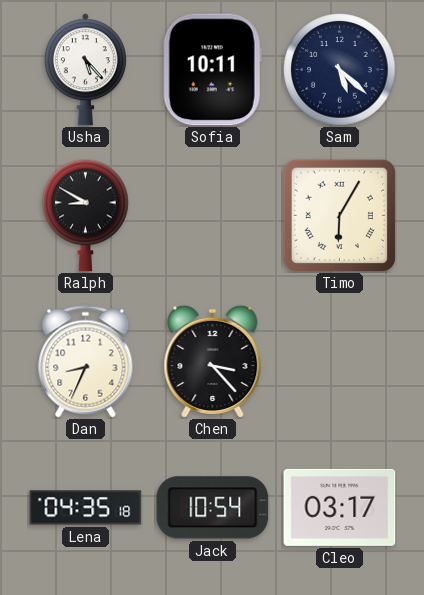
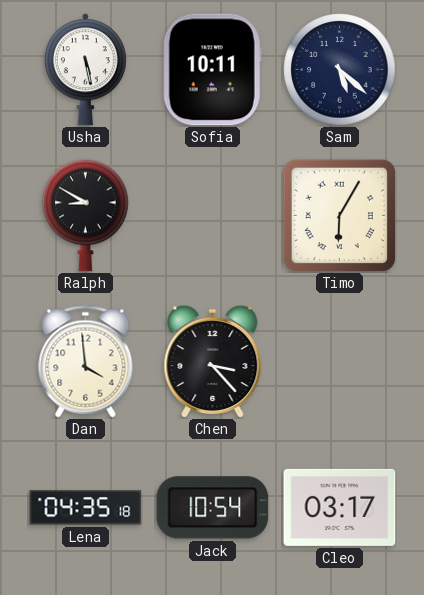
Usha: 5:23 -> 5:28 (85, 70)
Dan: 8:34 -> 3:59 (86, 362)
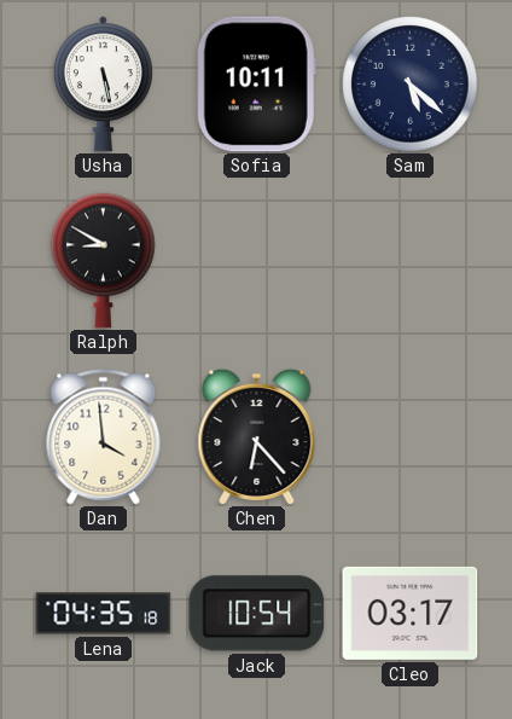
Timo: 6:05 -> none (339, 215)
Chen: 3:23 -> 6:23 (257, 436)
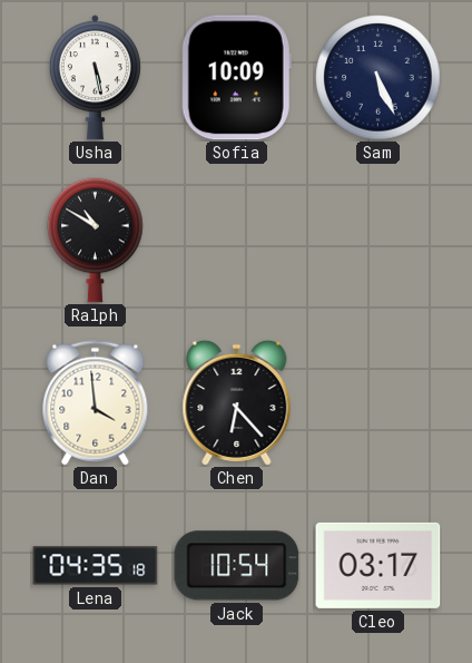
Sofia: 10:11 -> 10:09 (236, 78)
Sam: 5:22 -> 5:26 (378, 78)
Ralph: 8:50 -> 10:50 (96, 240)
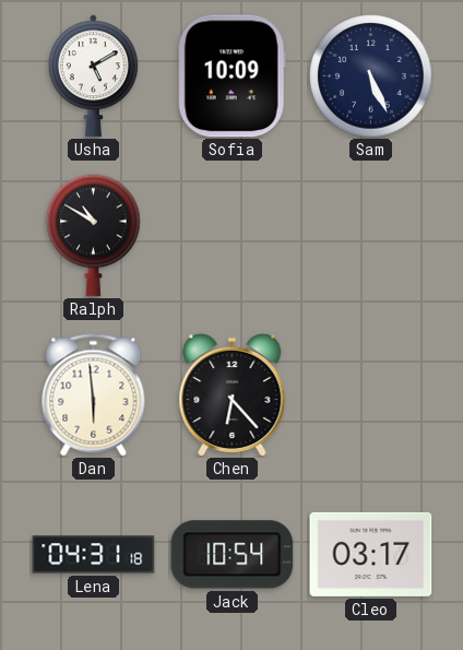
Usha: 5:28 -> 5:10 (93, 76)
Dan: 3:59 -> 5:59 (94, 395)
Lena: 04:35 -> 04:31 (94, 555)
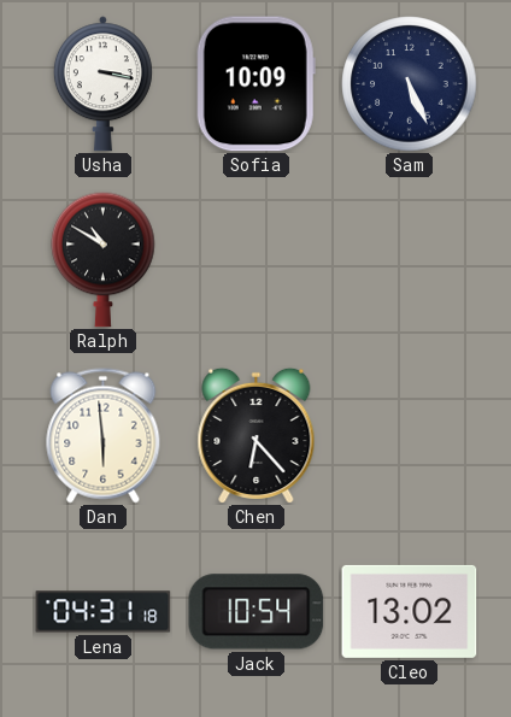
Usha: 5:10 -> 3:17 (102, 84)
Cleo: 03:17 -> 13:02 (410, 611)
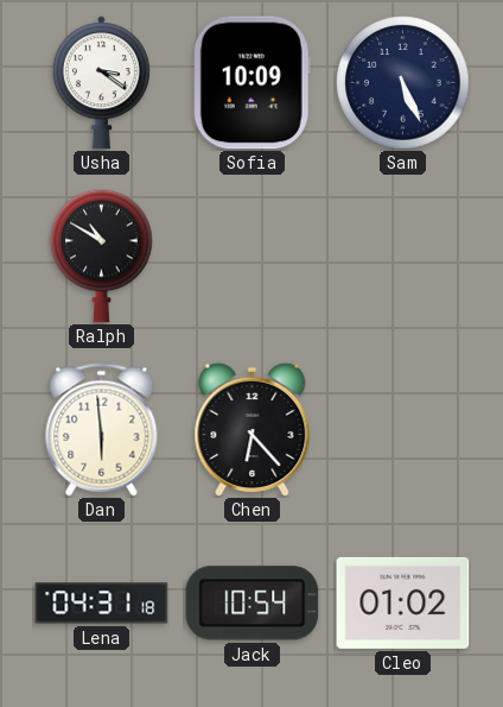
Usha: 3:17 -> 3:21 (101, 83)
Cleo: 13:02 -> 01:02 (403, 602)
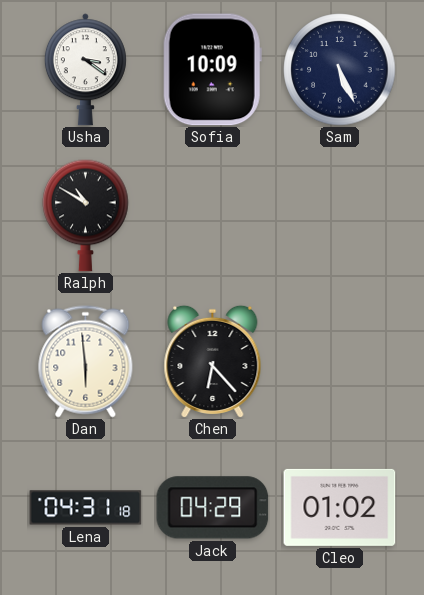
Jack: 10:54 -> 04:29 (213, 508)
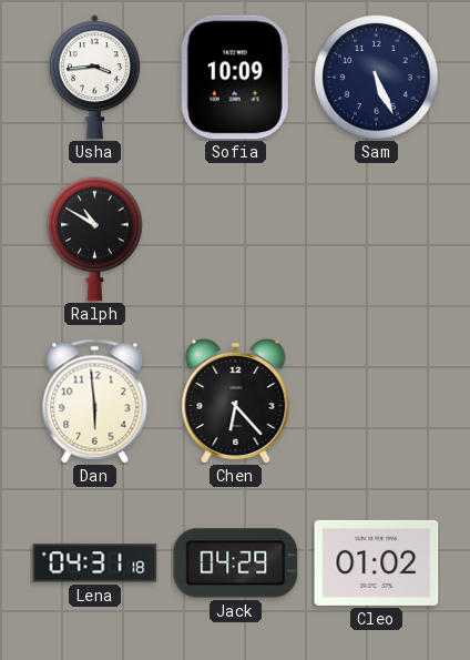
Usha: 3:21 -> 3:44 (94, 78)
